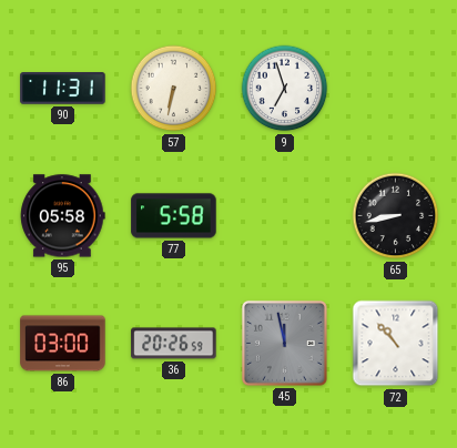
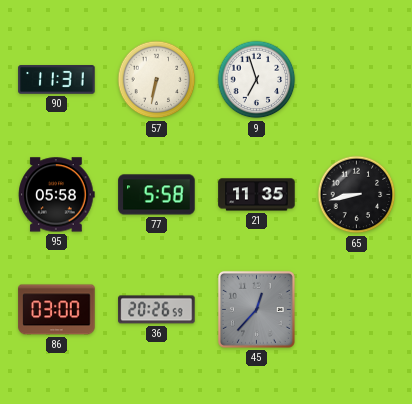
21: none -> 11:35 (257, 195)
45: 11:58 -> 12:37 (256, 309)
72: 10:53 -> none (396, 344)
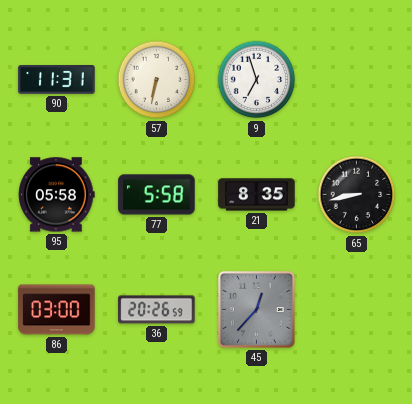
21: 11:35 -> 8:35 (257, 195)
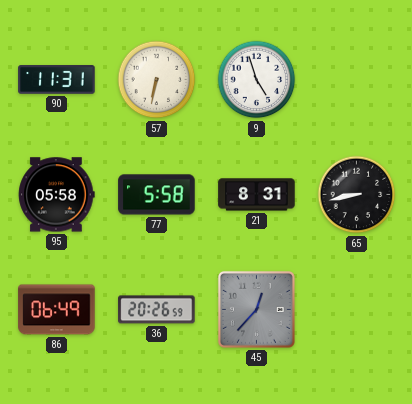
9: 6:57 -> 4:57 (257, 80)
21: 8:35 -> 8:31 (257, 195)
86: 03:00 -> 06:49 (57, 310)
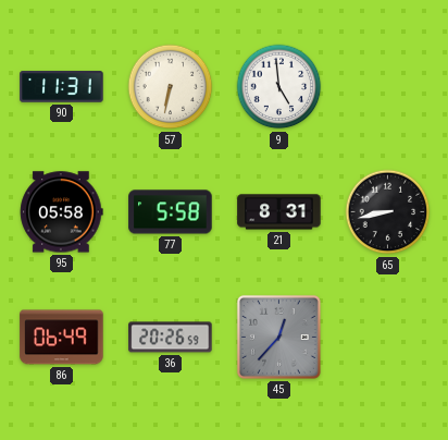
9: 4:57 -> 4:59 (279, 87)
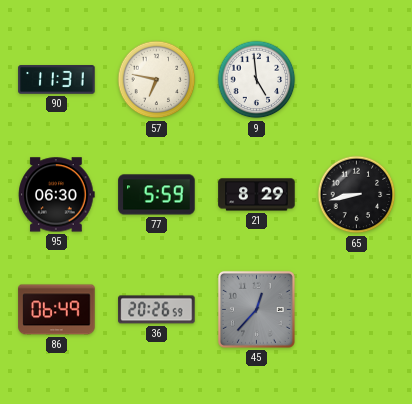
57: 6:32 -> 6:47 (157, 80)
95: 05:58 -> 06:30 (57, 195)
77: 5:58 -> 5:59 (157, 195)
21: 8:31 -> 8:29 (257, 195)
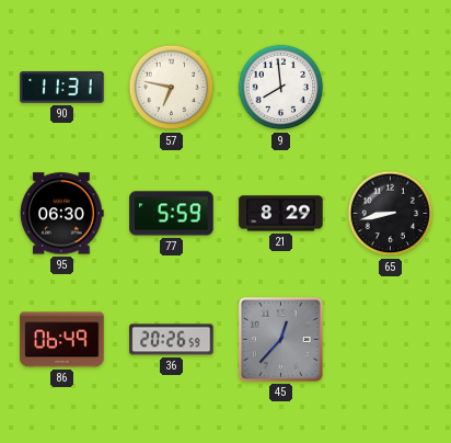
9: 4:59 -> 7:59 (281, 88)
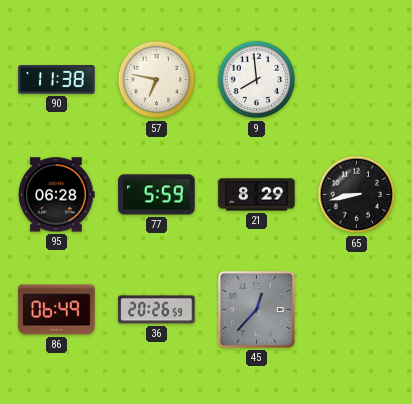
90: 11:31 -> 11:38 (57, 80)
95: 06:30 -> 06:28 (57, 195)
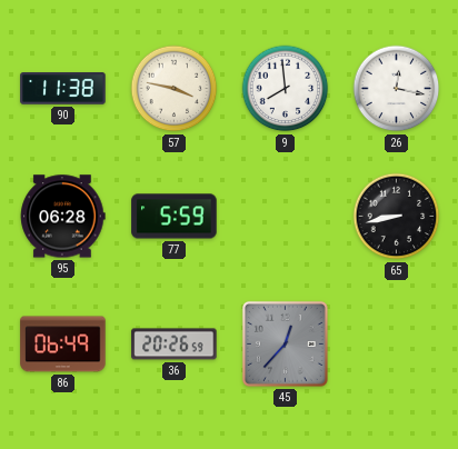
57: 6:47 -> 3:47 (175, 89)
26: none -> 12:17 (397, 89)
21: 8:29 -> none (257, 195)
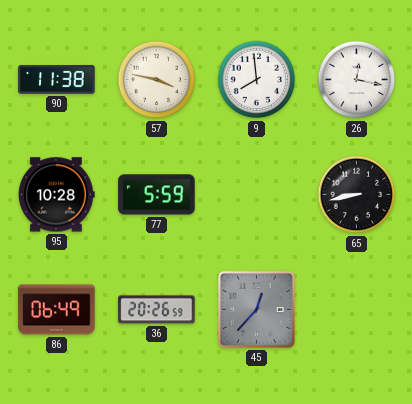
95: 06:28 -> 10:28 (57, 195)
